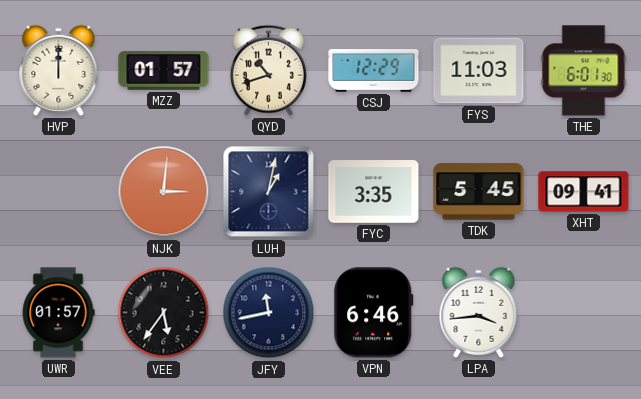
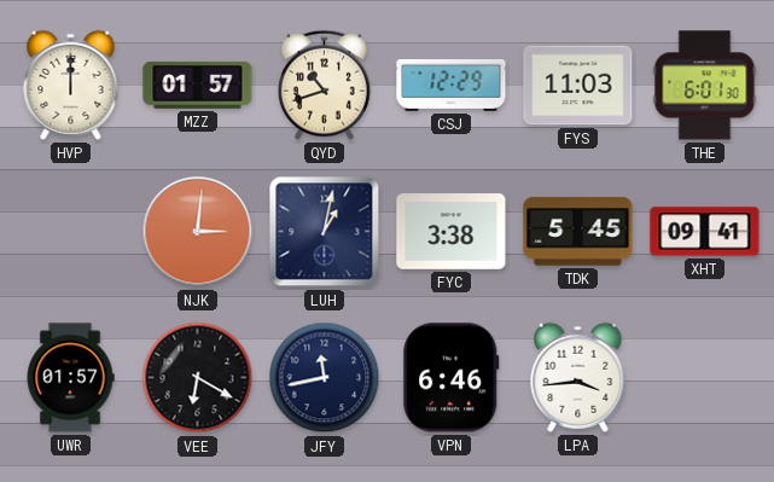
FYC: 3:35 -> 3:38 (452, 232)
VEE: 5:36 -> 6:20 (198, 378)
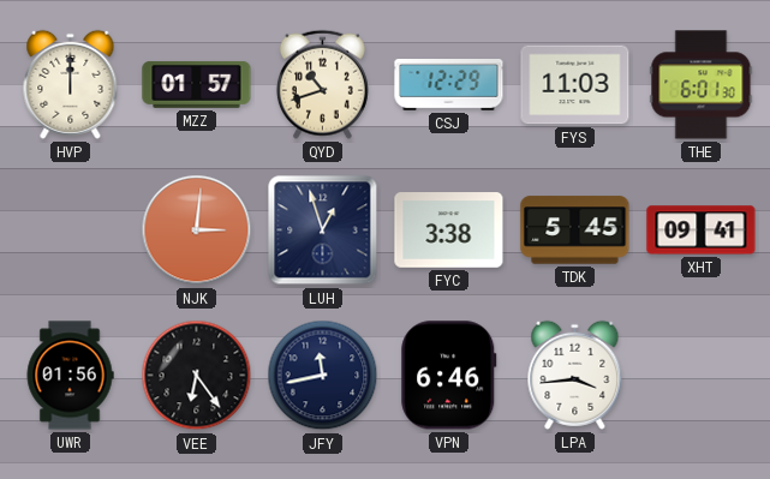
LUH: 1:02 -> 12:57 (323, 230)
UWR: 01:57 -> 01:56 (70, 376)
VEE: 6:20 -> 6:24 (197, 376)
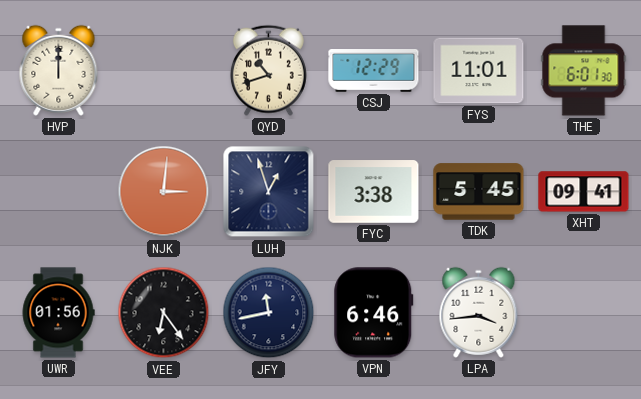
MZZ: 01:57 -> none (197, 84)
FYS: 11:03 -> 11:01 (479, 71)
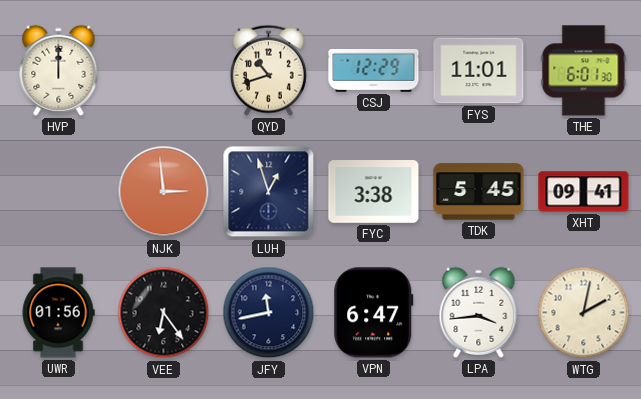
NJK: 3:01 -> 2:59 (164, 192)
VPN: 6:46 -> 6:47 (374, 313)
WTG: none -> 2:02 (584, 313)
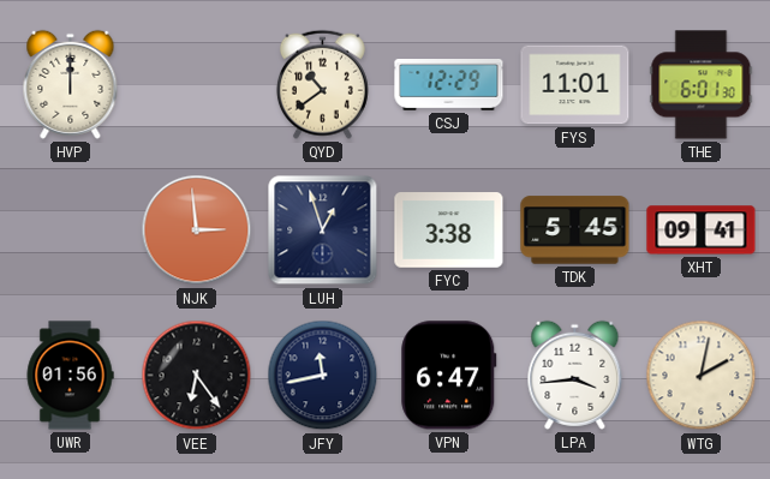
QYD: 10:42 -> 10:39 (322, 84)
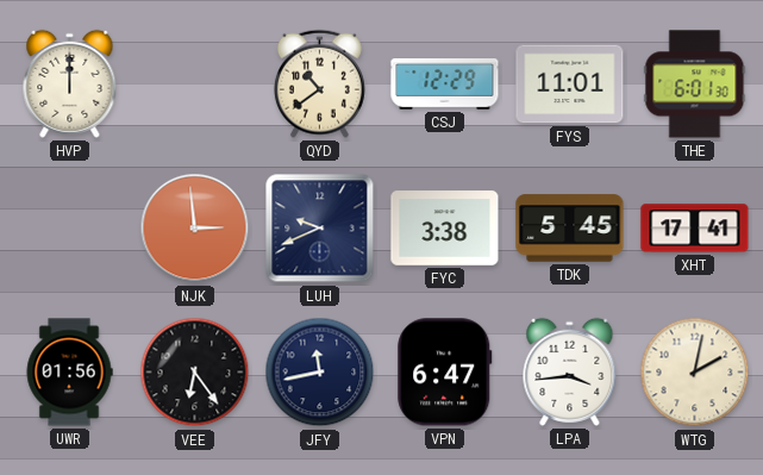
LUH: 12:57 -> 9:41 (320, 229)
XHT: 09:41 -> 17:41 (695, 229)
